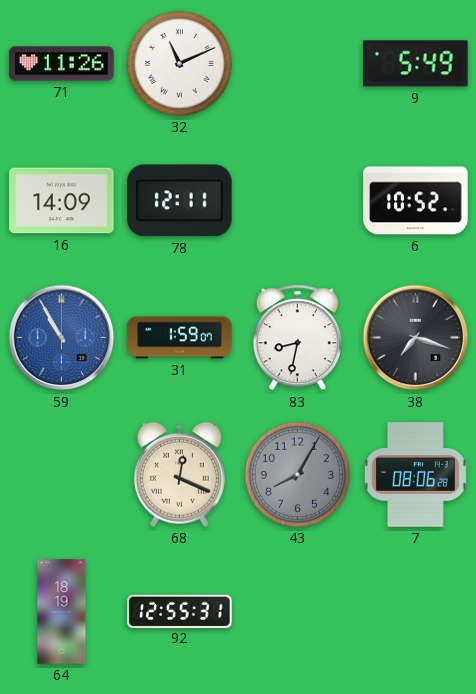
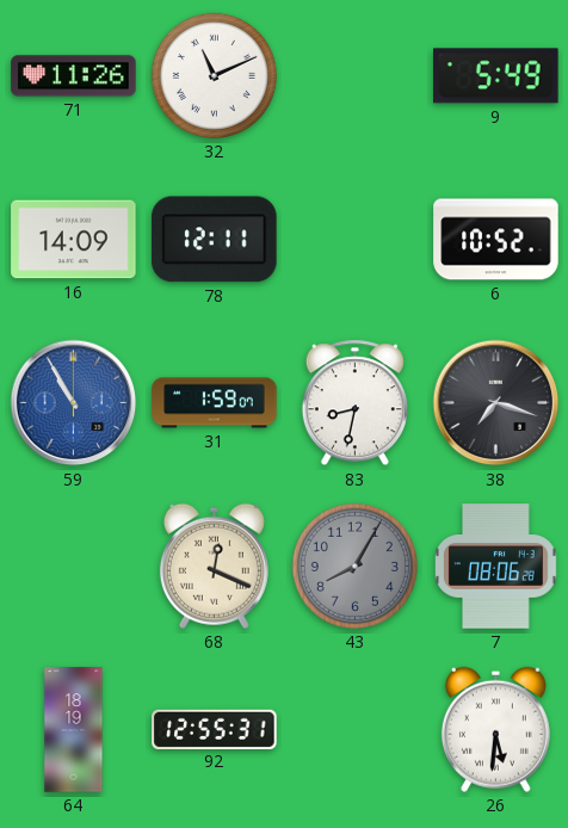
26: none -> 5:31 (495, 729)
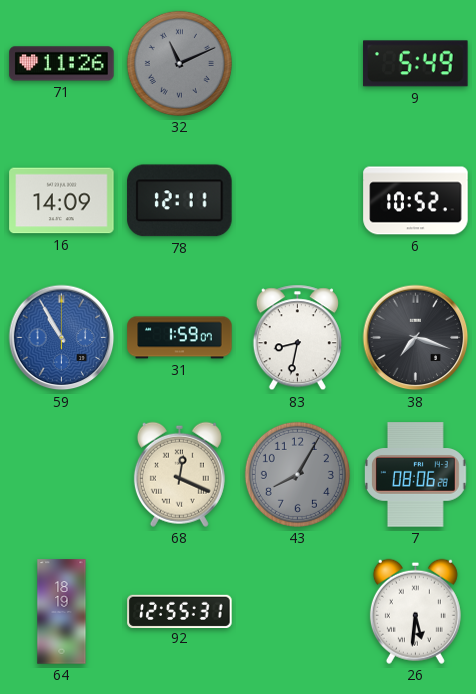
32 dial: white -> grey (179, 63)
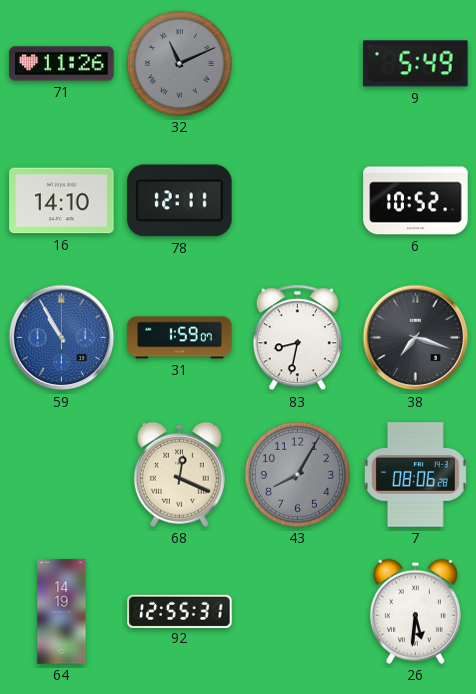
16: 14:09 -> 14:10 (62, 201)
64: 18:19 -> 14:19 (62, 612)
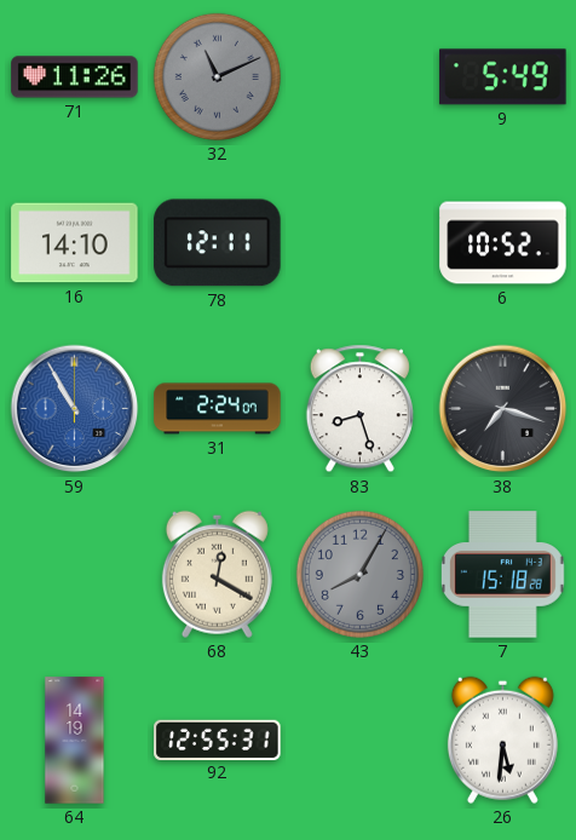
31: 1:59 -> 2:24 (218, 409)
83: 8:32 -> 8:27 (359, 409)
68: 12:19 -> 12:20 (217, 574)
7: 08:06 -> 15:18 (502, 575)
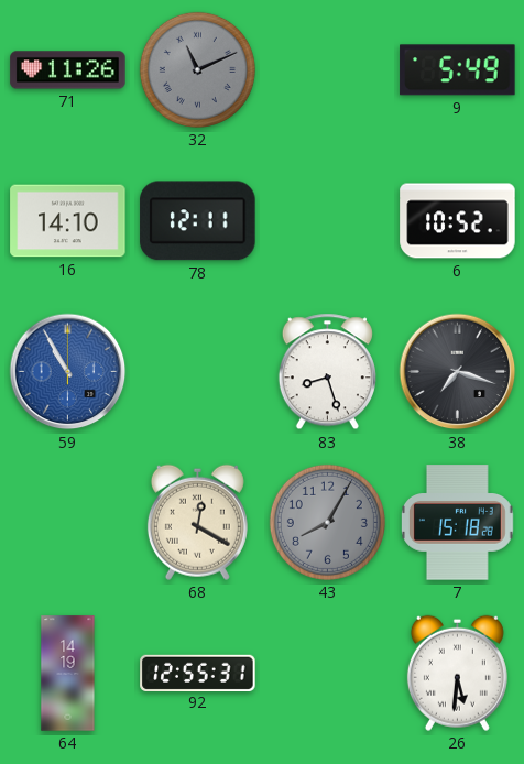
31: 2:24 -> none (218, 409)
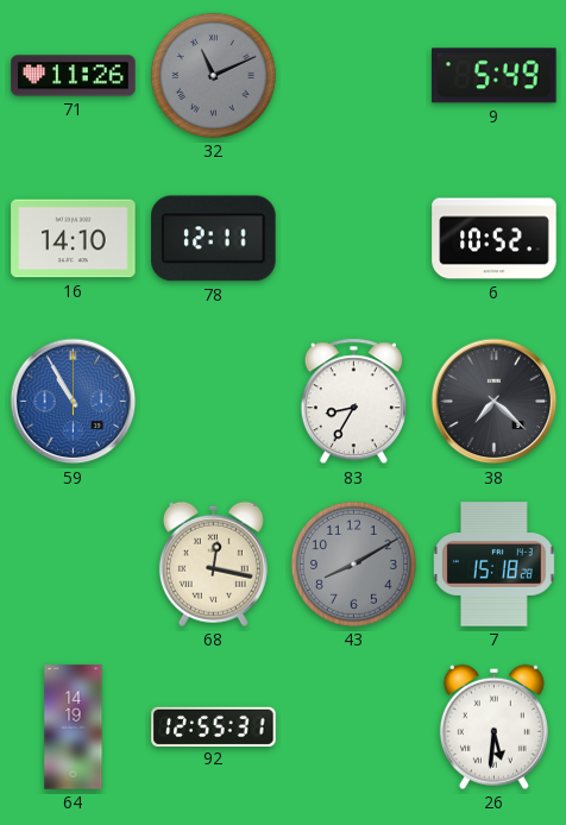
83: 8:27 -> 8:35 (353, 402)
38: 7:18 -> 7:22 (495, 402)
68: 12:20 -> 12:17 (213, 563)
43: 8:05 -> 8:10 (353, 563)
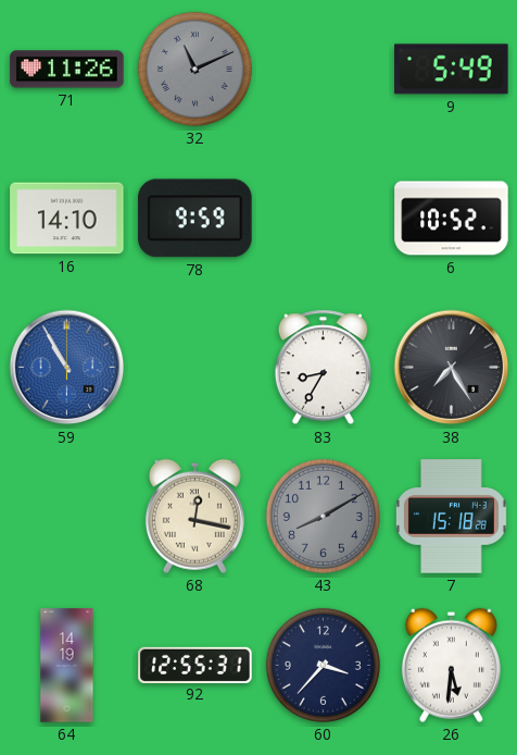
78: 12:11 -> 9:59 (196, 219)
38: 7:22 -> 7:25 (452, 368)
60: none -> 3:37 (323, 665)
